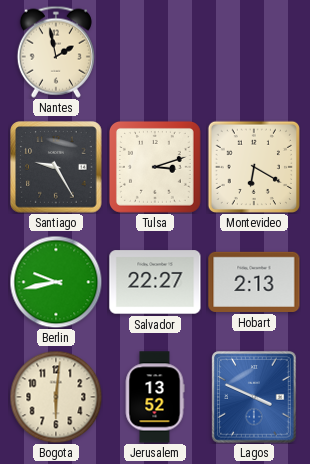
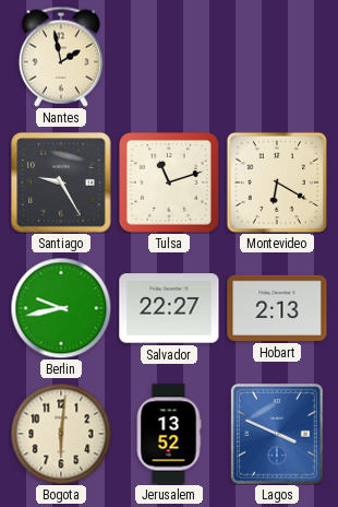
Tulsa: 3:12 -> 11:12 (169, 182)
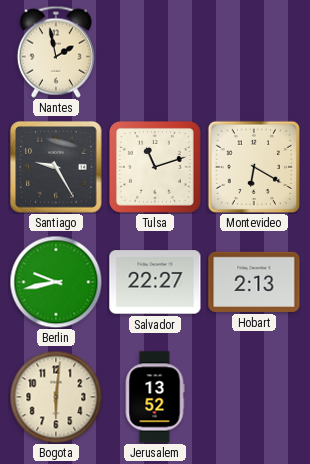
Lagos: 3:49 -> none (277, 434)
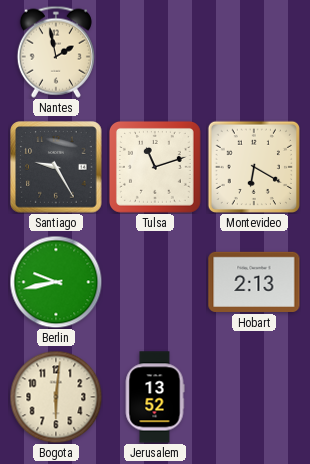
Salvador: 22:27 -> none (155, 282)
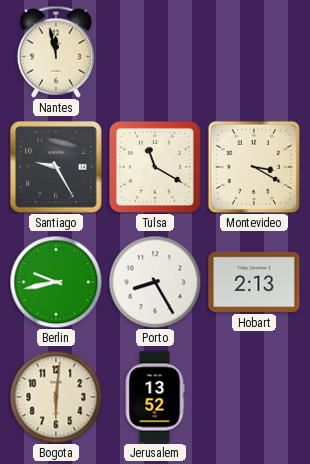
Nantes: 1:58 -> 11:58 (56, 52)
Tulsa: 11:12 -> 11:20 (155, 167)
Montevideo: 6:20 -> 3:20 (253, 166)
Porto: none -> 8:25 (155, 282)
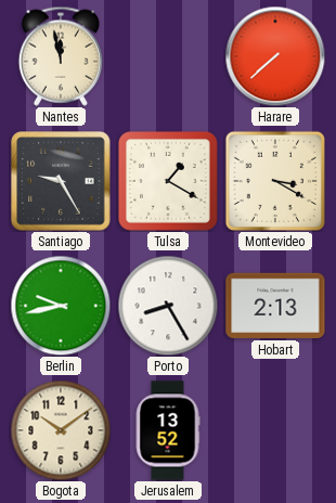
Harare: none -> 7:38 (275, 56)
Tulsa: 11:20 -> 1:20 (168, 181)
Bogota: 6:01 -> 10:09 (61, 430)
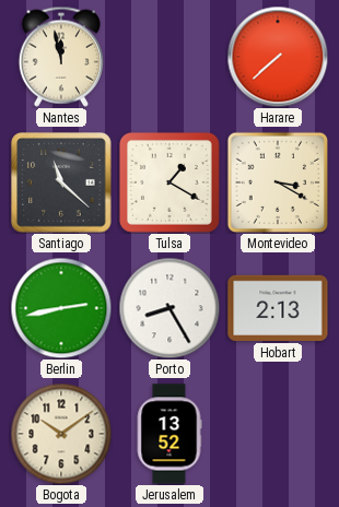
Santiago: 9:25 -> 11:22 (61, 182)
Berlin: 9:43 -> 2:43 (61, 308)
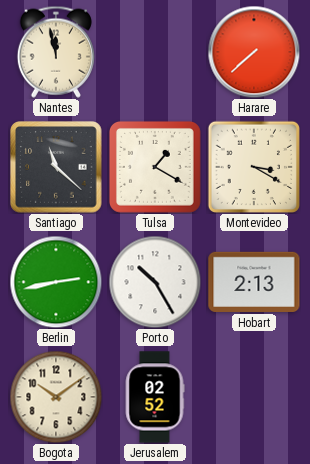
Porto: 8:25 -> 10:25 (155, 282)
Jerusalem: 13:52 -> 02:52 (155, 397)
